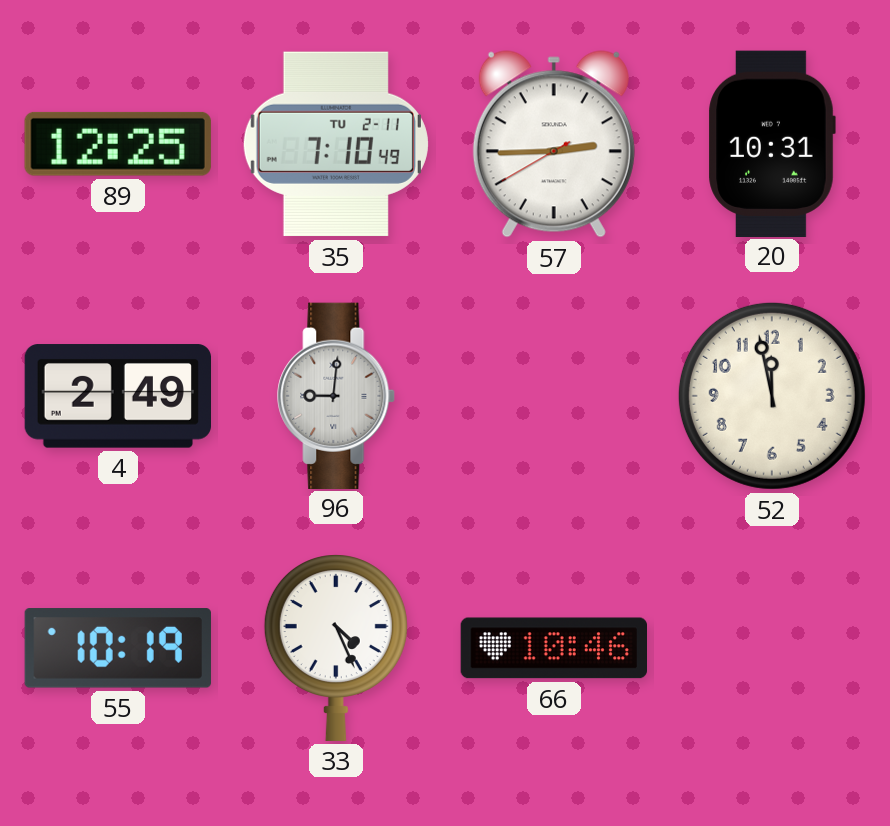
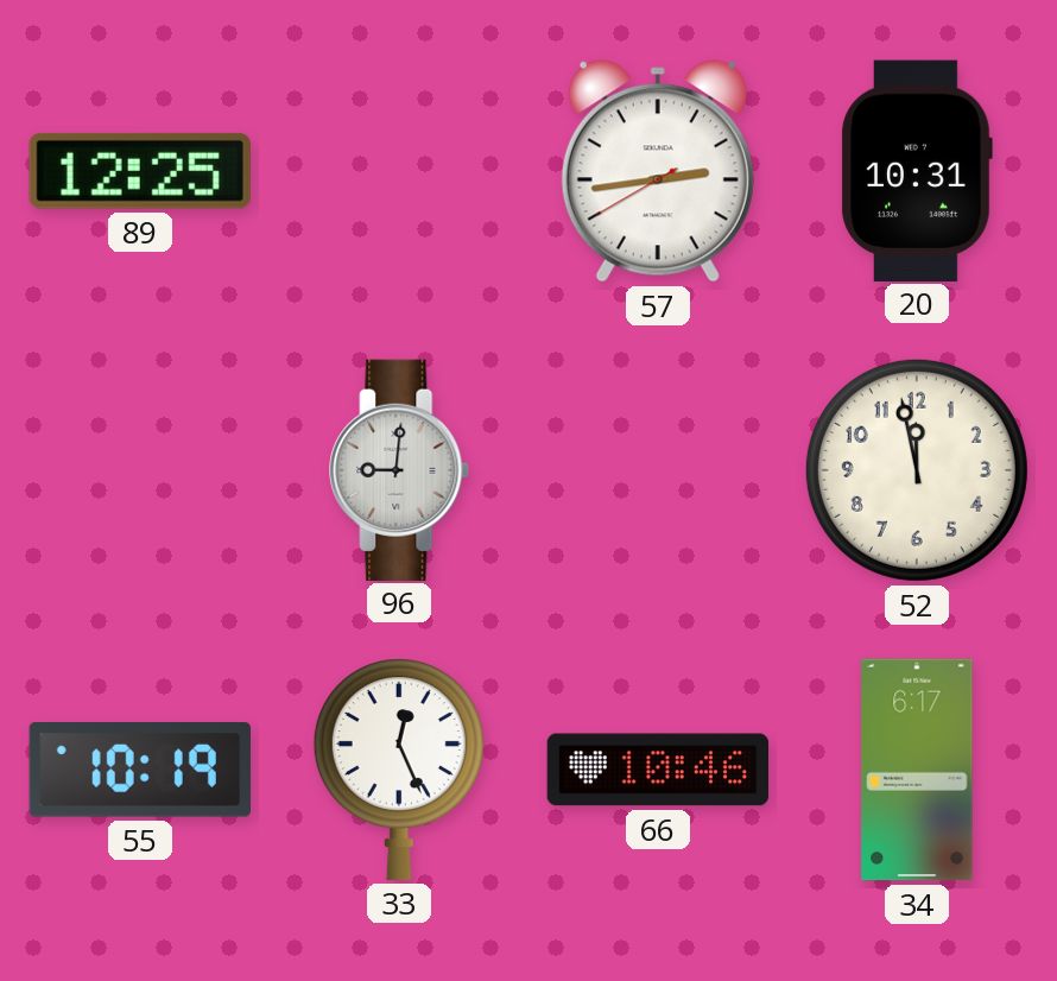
35: 7:10 -> none (336, 144)
57: 2:44 -> 2:43 (658, 171)
4: 2:49 -> none (117, 396)
33: 4:26 -> 12:26 (399, 770)
34: none -> 6:17 (917, 770)
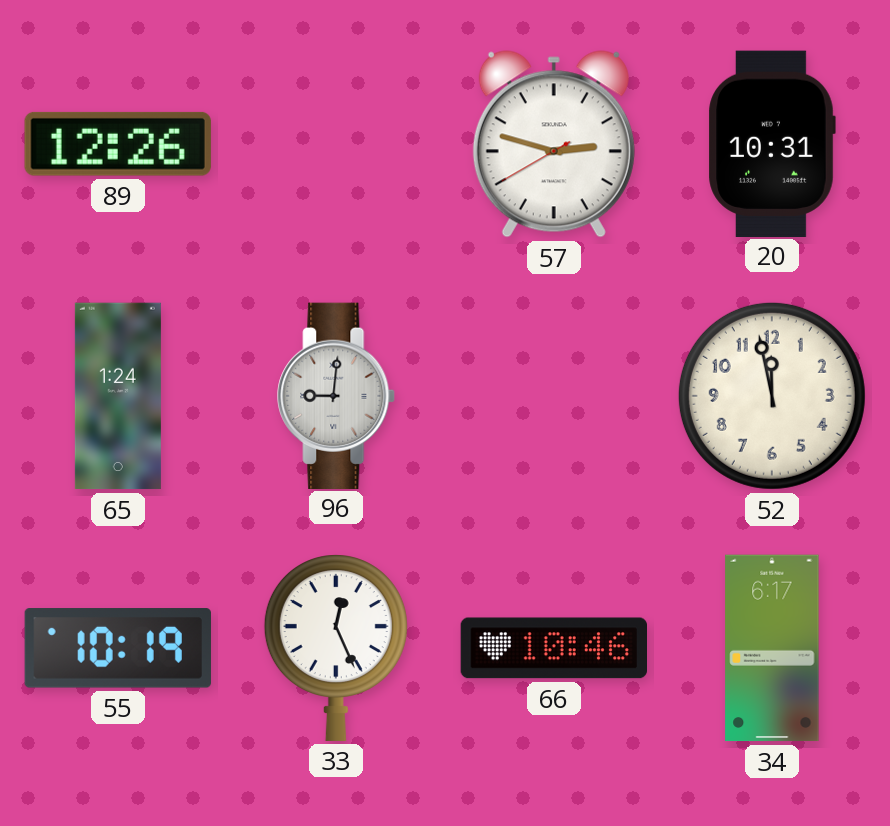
89: 12:25 -> 12:26 (118, 144)
57: 2:43 -> 2:47 (554, 144)
65: none -> 1:24 (118, 396)
